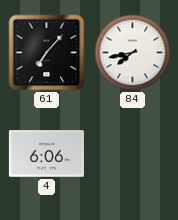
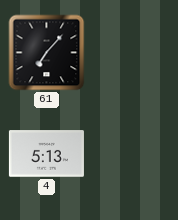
84: 7:43 -> none (133, 53)
4: 6:06 -> 5:13 (46, 154)
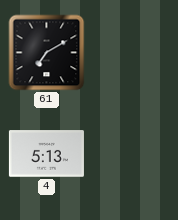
61: 7:07 -> 7:10 (47, 53)
